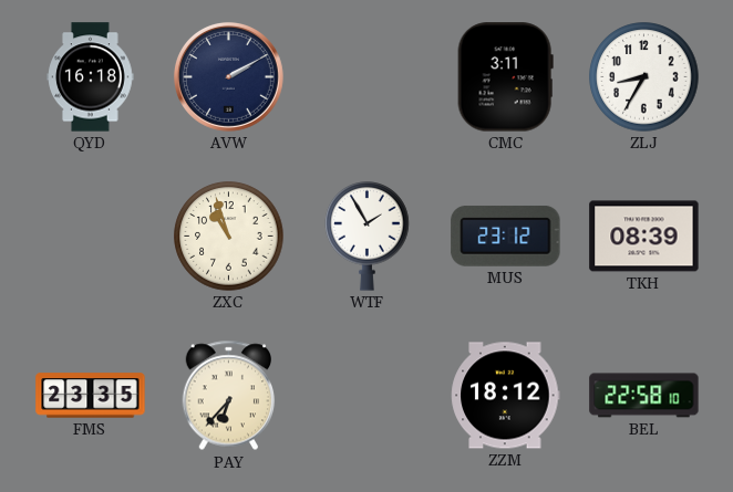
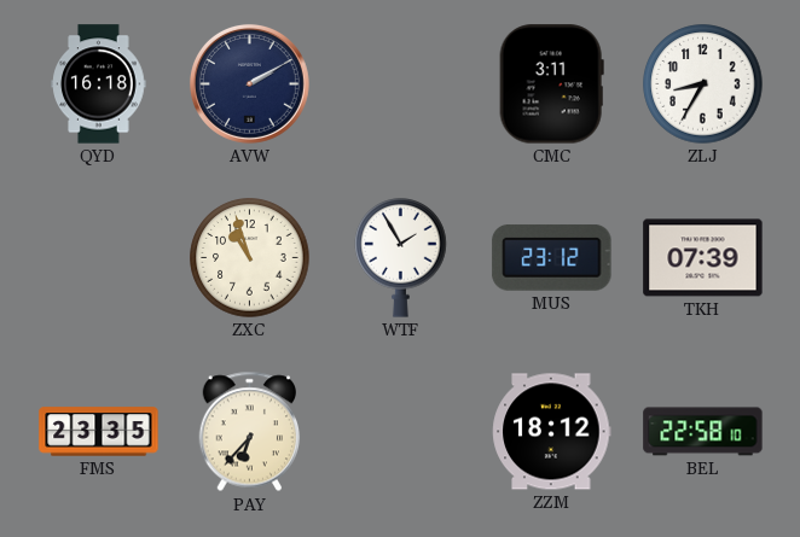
TKH: 08:39 -> 07:39 (703, 258)
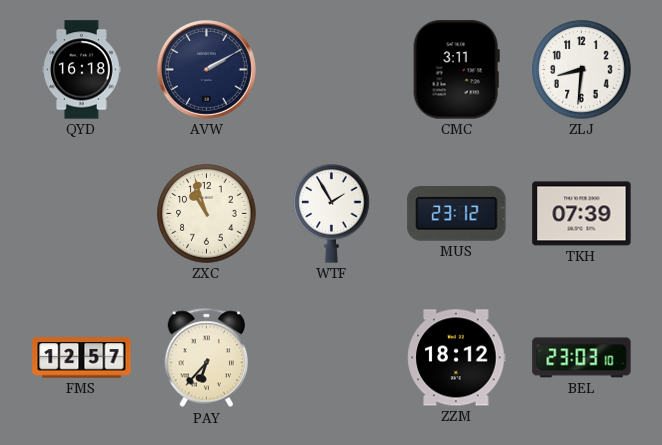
ZLJ: 8:35 -> 8:31 (582, 70)
FMS: 23:35 -> 12:57 (82, 358)
BEL: 22:58 -> 23:03 (582, 358)
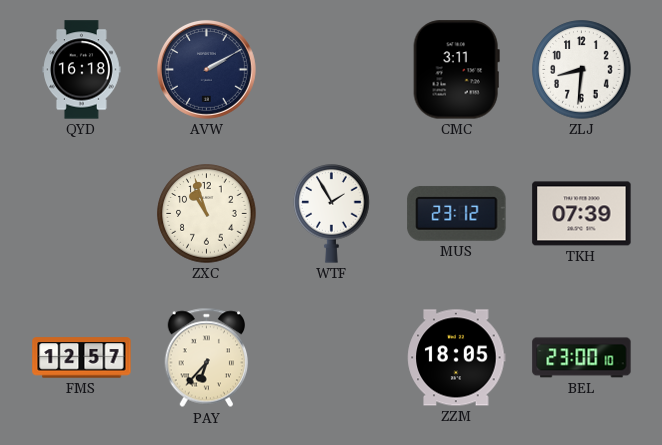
ZZM: 18:12 -> 18:05 (457, 358)
BEL: 23:03 -> 23:00 (582, 358)
